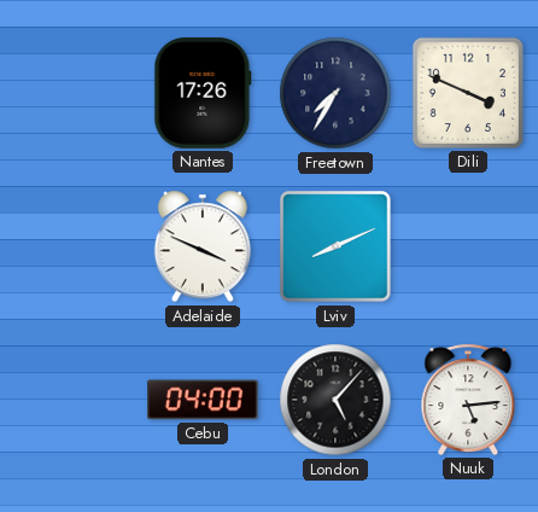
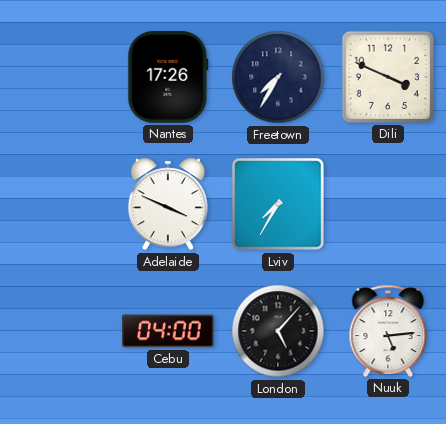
Lviv: 8:11 -> 7:35 (278, 204)
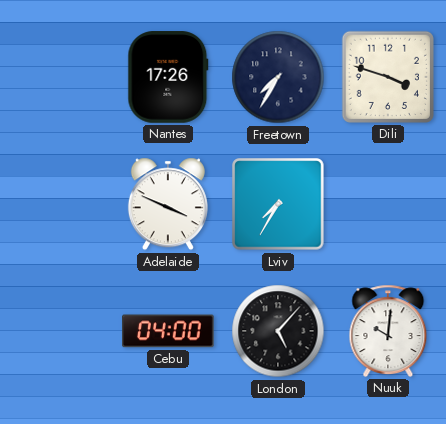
Dili: 3:49 -> 3:48 (388, 77)
Nuuk: 5:14 -> 10:01 (388, 331)
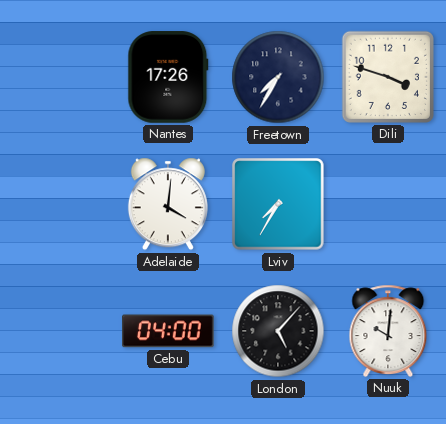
Adelaide: 3:49 -> 4:01 (168, 204)
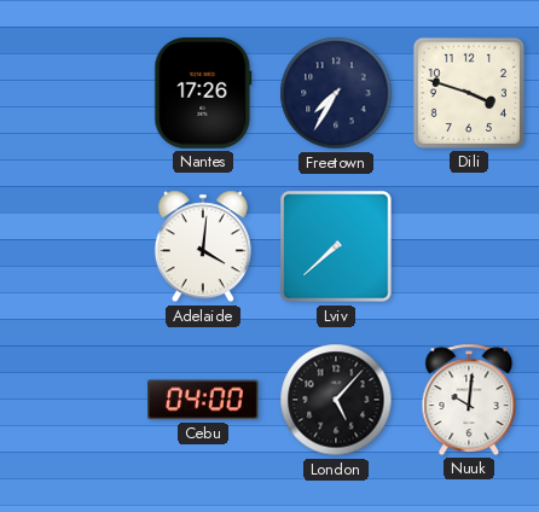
Lviv: 7:35 -> 7:38 (336, 246)
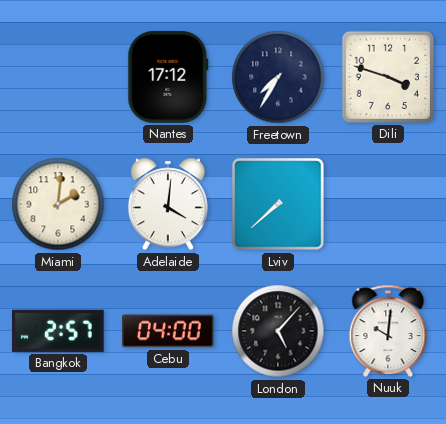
Nantes: 17:26 -> 17:12 (168, 77)
Miami: none -> 2:01 (58, 204)
Bangkok: none -> 2:57 (59, 331)
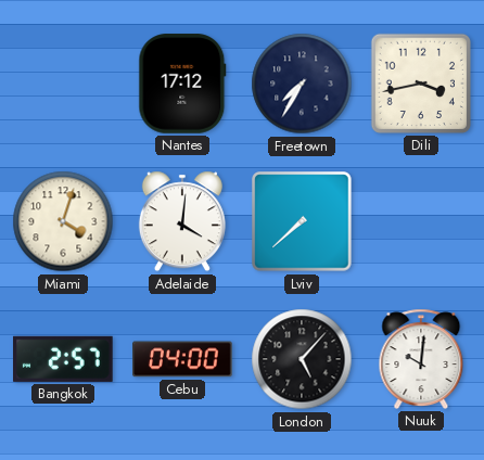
Dili: 3:48 -> 3:43 (421, 84)
Miami: 2:01 -> 4:03 (63, 221)
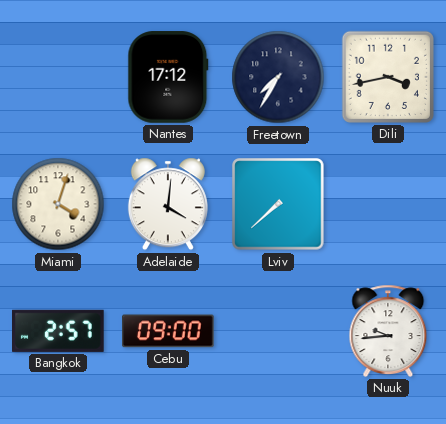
Cebu: 04:00 -> 09:00 (168, 331)
London: 5:07 -> none (302, 359)
Nuuk: 10:01 -> 9:44 (388, 331)
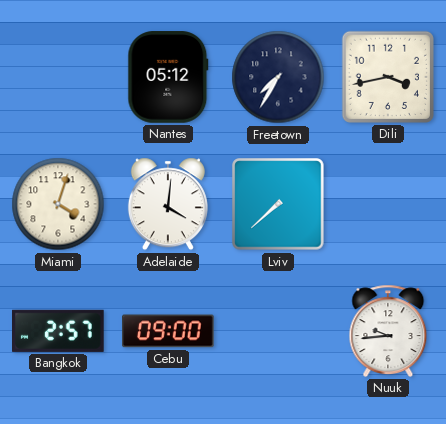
Nantes: 17:12 -> 05:12 (168, 77)
